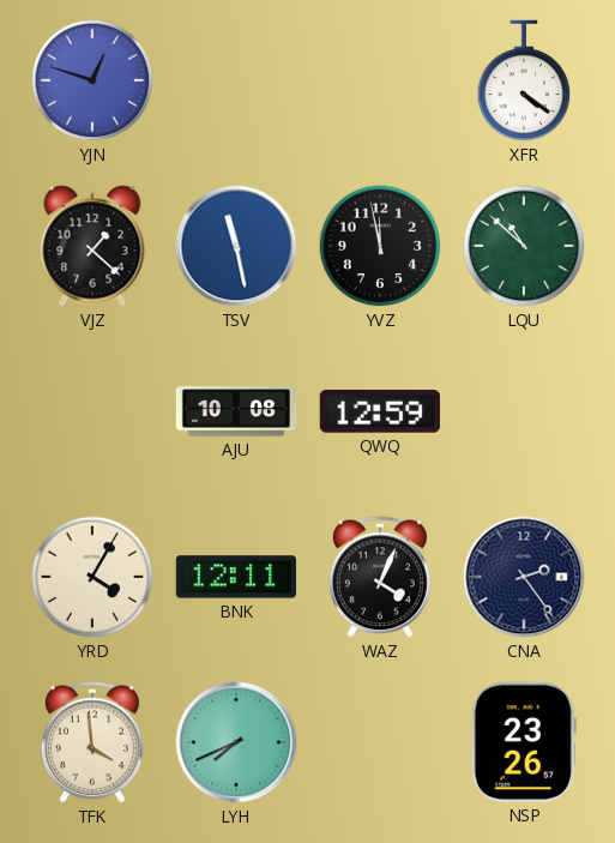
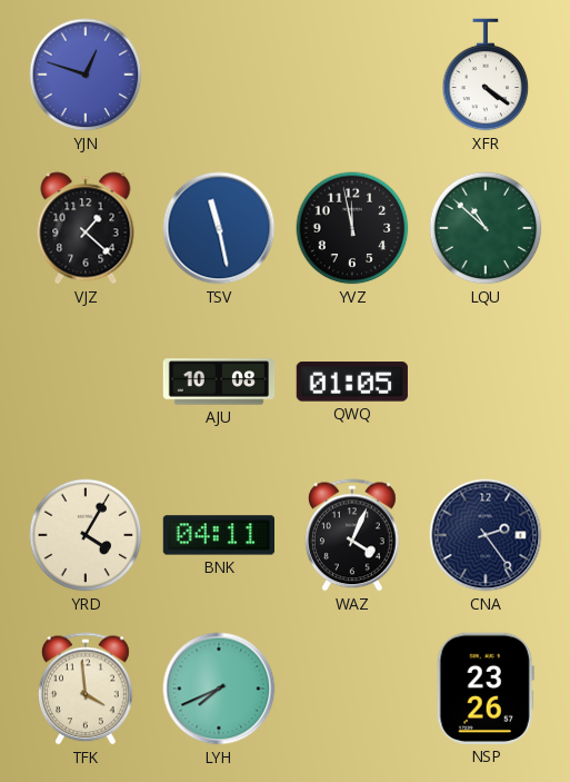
QWQ: 12:59 -> 01:05 (352, 382)
BNK: 12:11 -> 04:11 (218, 535)
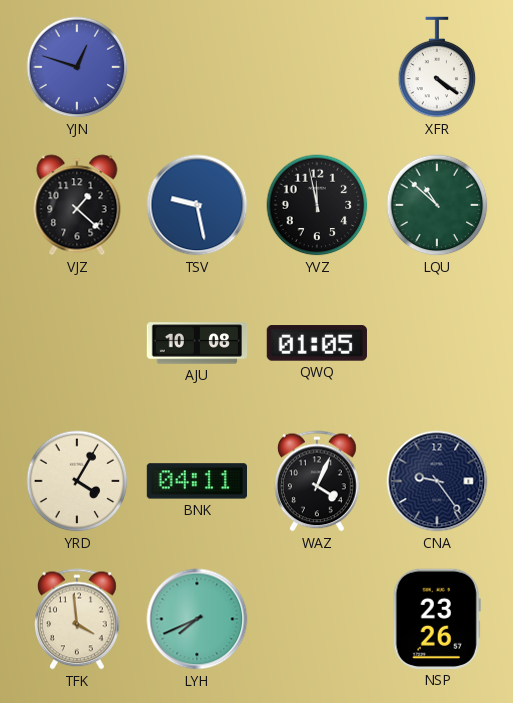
TSV: 11:28 -> 9:28 (197, 205)
CNA: 2:24 -> 9:24 (437, 481)
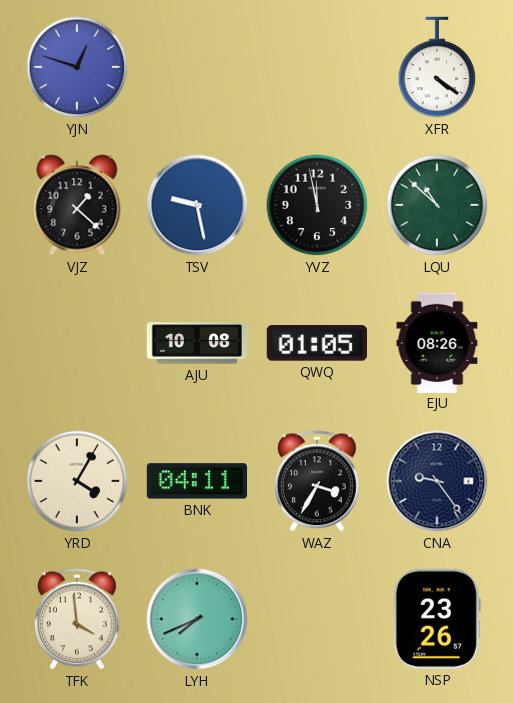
EJU: none -> 08:26 (437, 342)
WAZ: 4:04 -> 3:35 (318, 481)
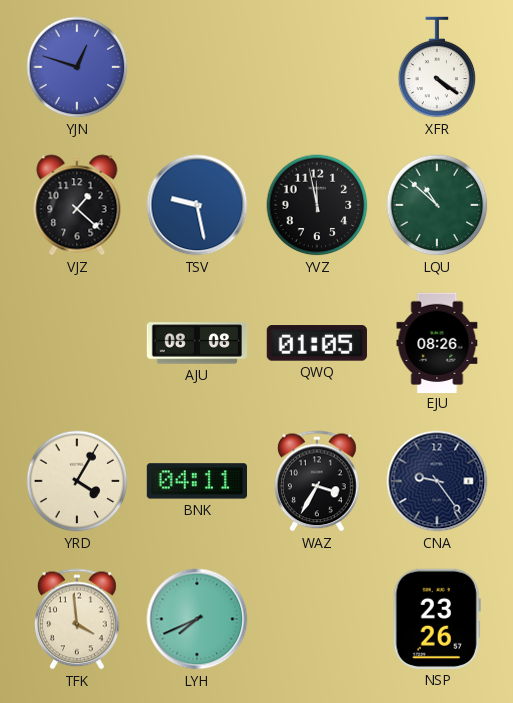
AJU: 10:08 -> 08:08 (197, 343)
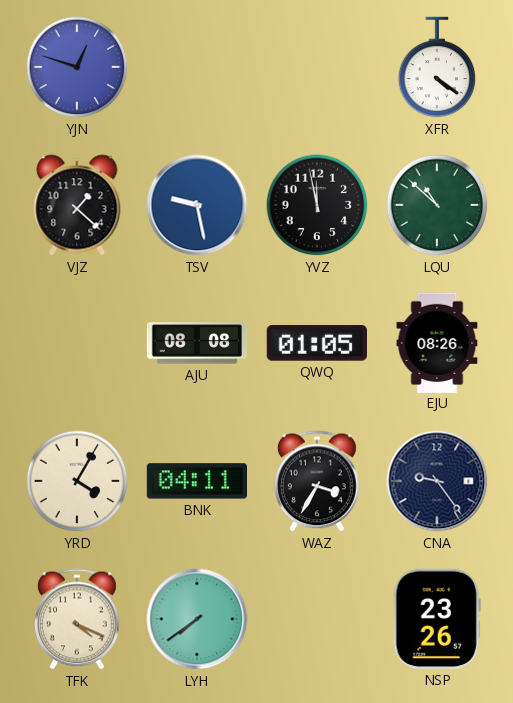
TFK: 3:59 -> 4:19 (78, 619)
LYH: 7:41 -> 7:39 (197, 619)
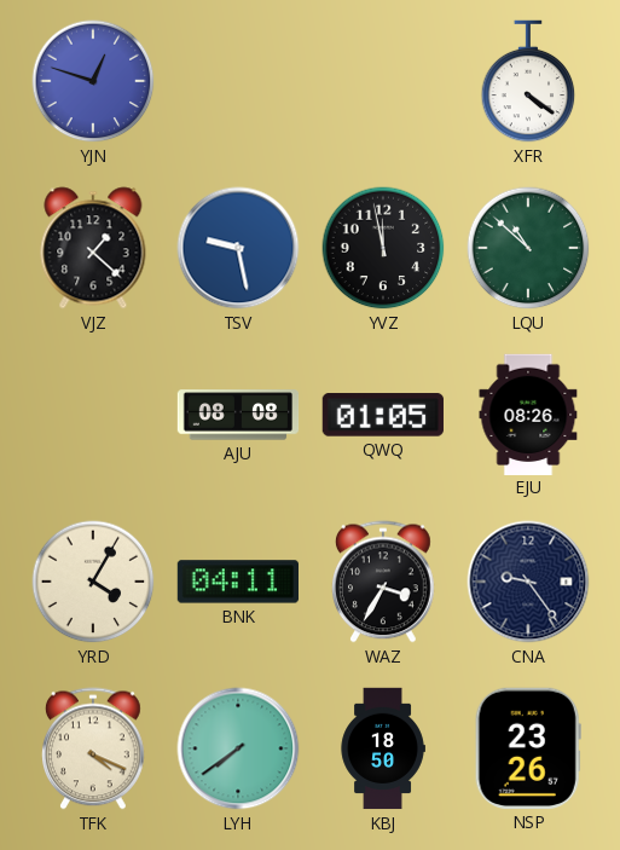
KBJ: none -> 18:50 (383, 748)
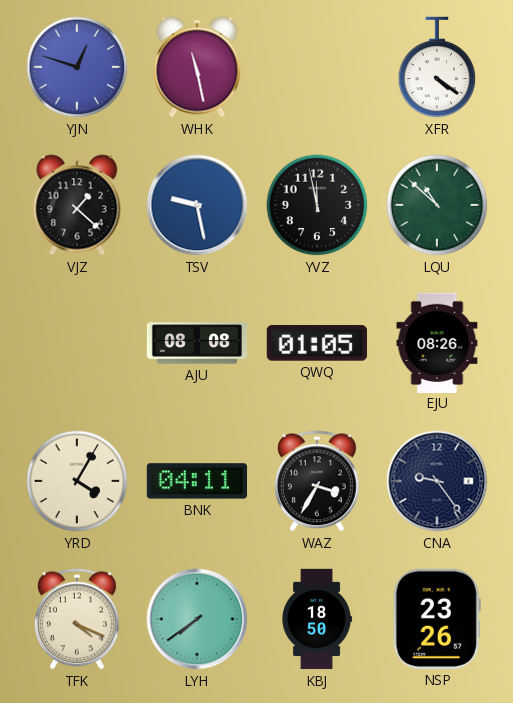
WHK: none -> 11:28 (197, 67)
